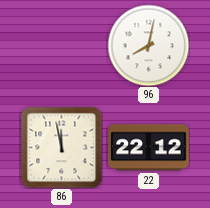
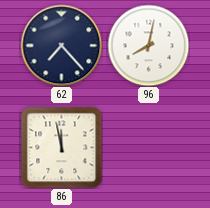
62: none -> 7:23 (61, 45)
22: 22:12 -> none (149, 148)
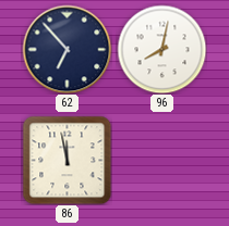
62: 7:23 -> 6:53 (67, 49)
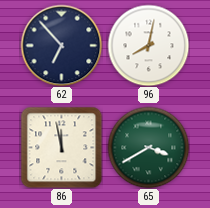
65: none -> 3:40 (148, 147)
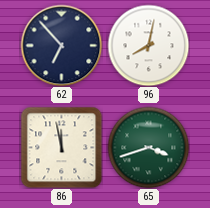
65: 3:40 -> 3:42 (148, 147)
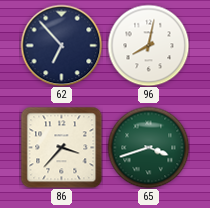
86: 11:58 -> 3:37 (61, 147)
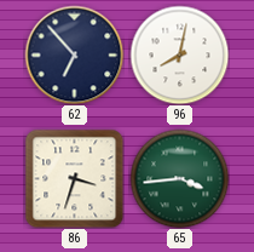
86: 3:37 -> 3:33 (74, 178)
65: 3:42 -> 3:44 (179, 178)
